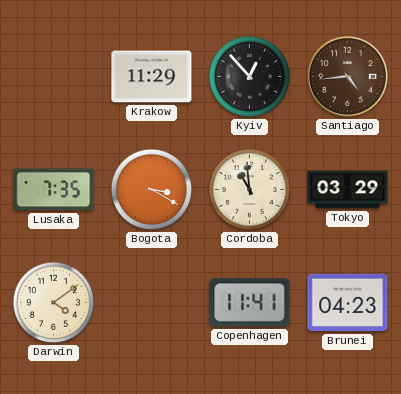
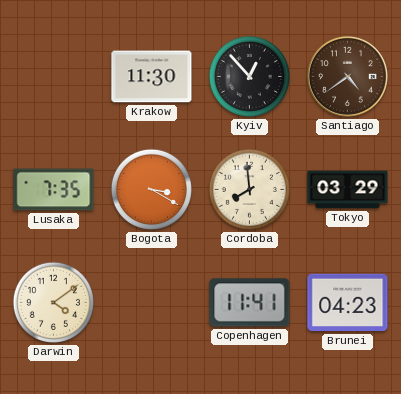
Krakow: 11:29 -> 11:30 (152, 77)
Santiago: 4:44 -> 4:39 (347, 76)
Cordoba: 10:59 -> 7:59 (249, 189)
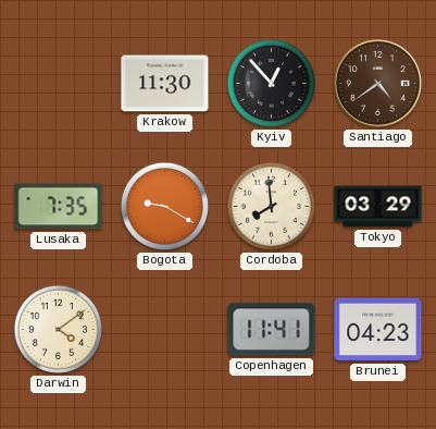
Bogota: 3:20 -> 9:20 (164, 206)
